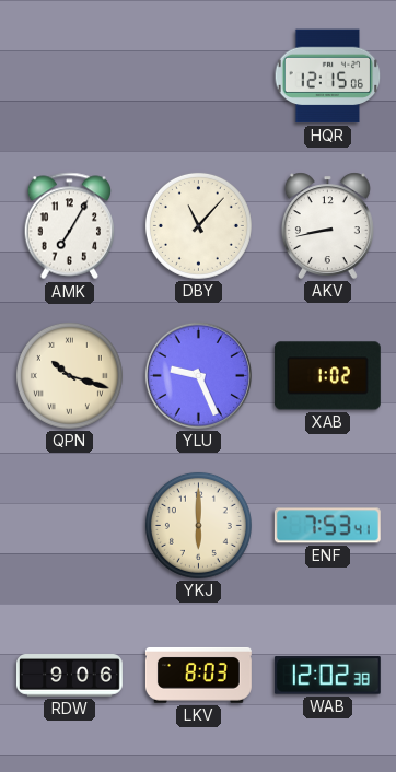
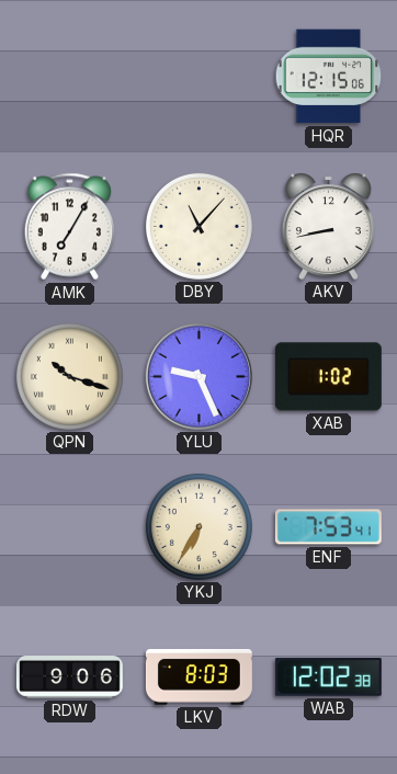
YKJ: 6:00 -> 6:35 (198, 526)
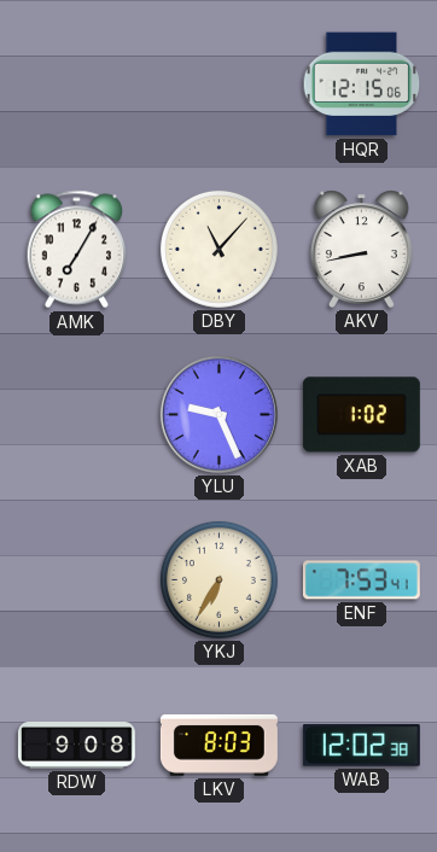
QPN: 10:18 -> none (69, 376)
RDW: 9:06 -> 9:08 (76, 746)
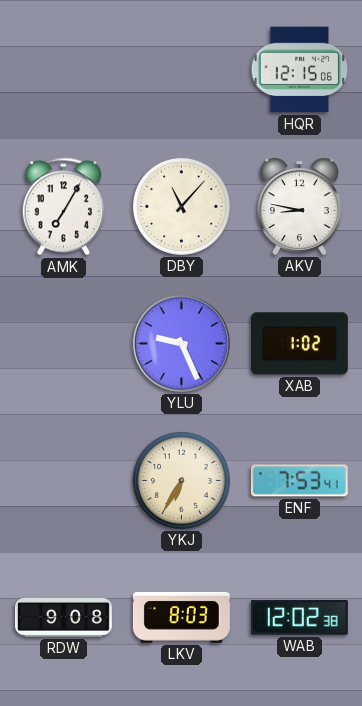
AKV: 8:43 -> 8:47 (299, 206)
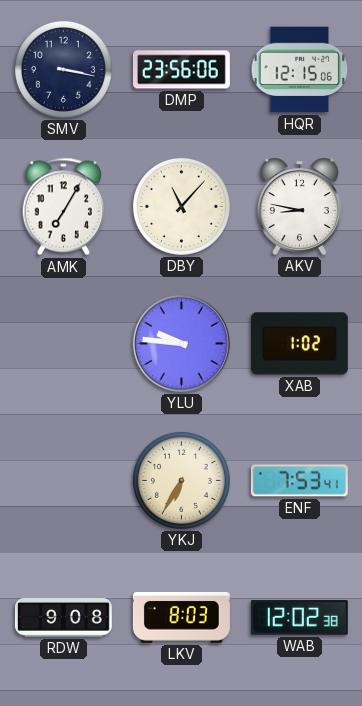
SMV: none -> 3:17 (63, 69)
DMP: none -> 23:56 (181, 70)
YLU: 9:26 -> 9:46 (181, 343)
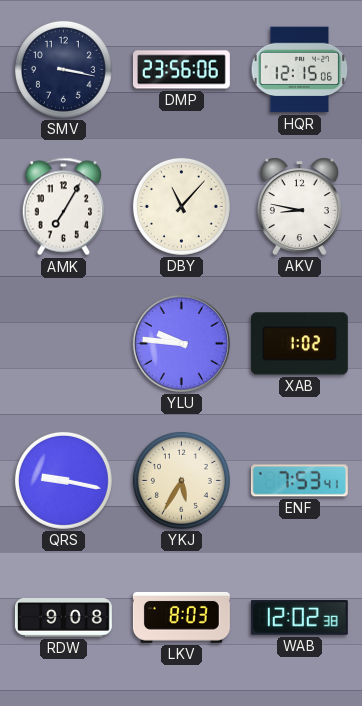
QRS: none -> 9:17 (63, 480)
YKJ: 6:35 -> 5:35 (181, 480)
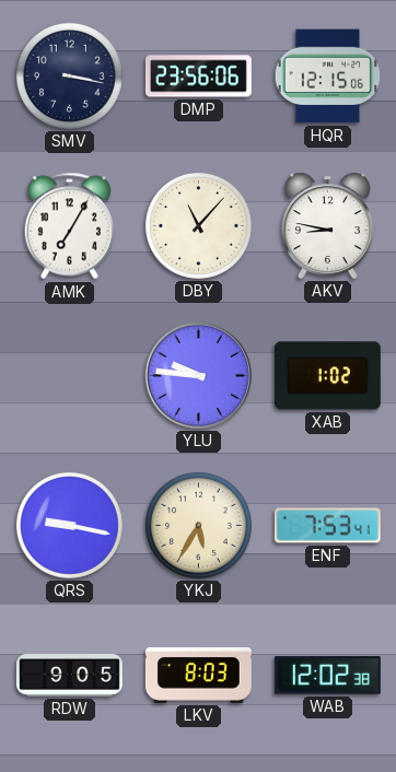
RDW: 9:08 -> 9:05 (69, 676)
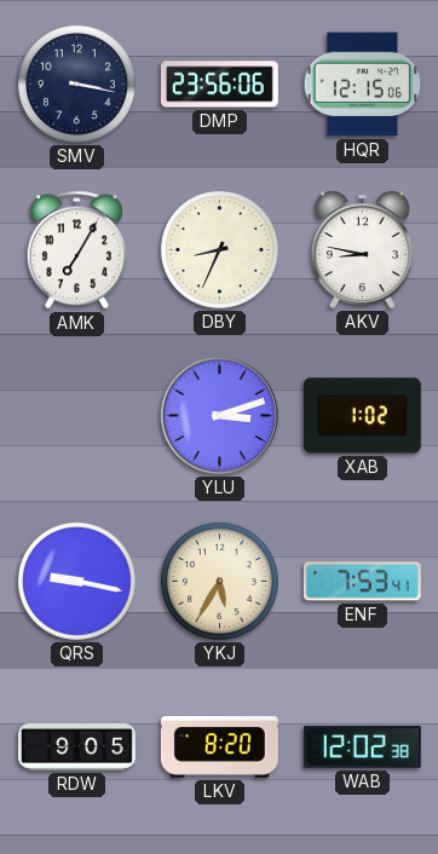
DBY: 11:07 -> 8:34 (219, 249)
YLU: 9:46 -> 3:12 (219, 415)
LKV: 8:03 -> 8:20 (219, 746)
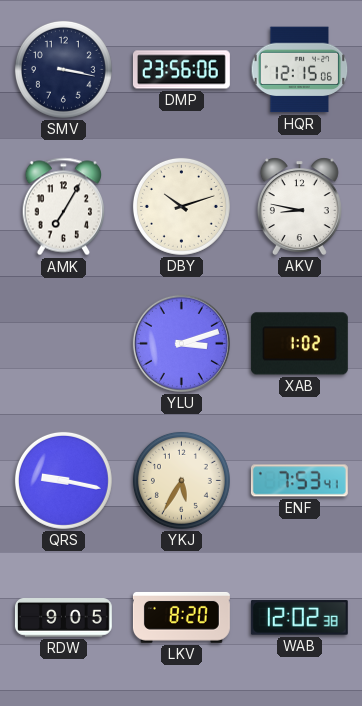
DBY: 8:34 -> 10:12 (181, 206)
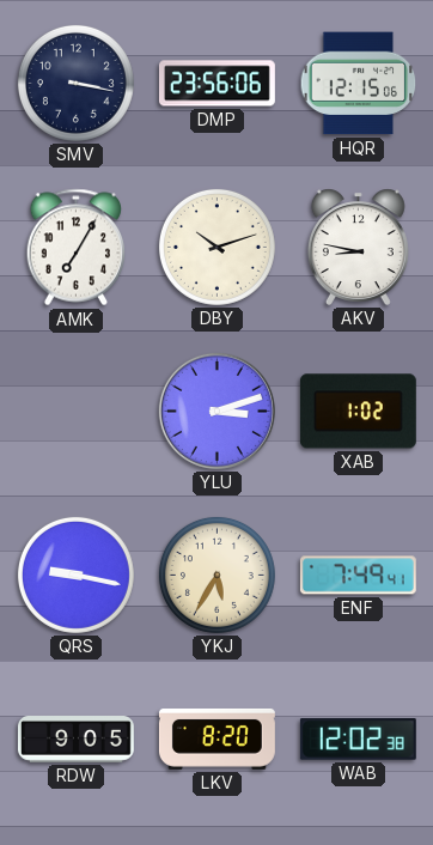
ENF: 7:53 -> 7:49 (358, 576)
